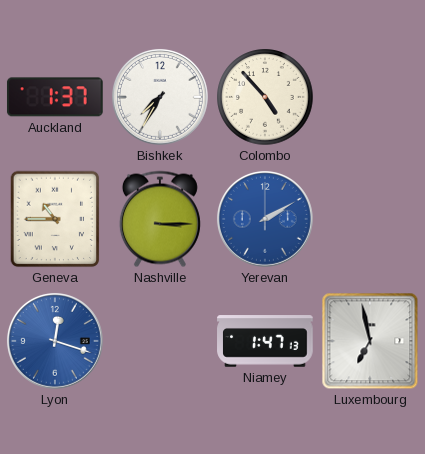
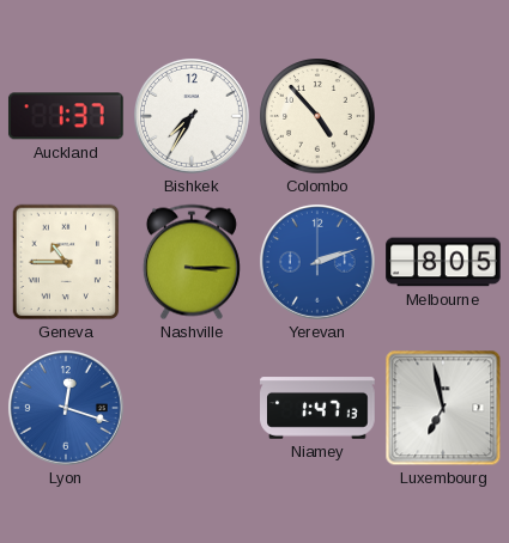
Yerevan: 2:10 -> 2:12 (317, 262)
Melbourne: none -> 8:05 (443, 262)
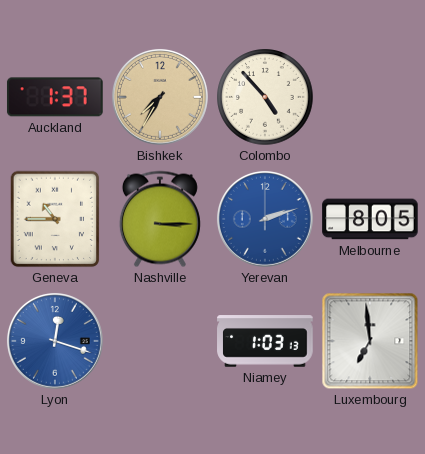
Bishkek dial: white -> champagne (160, 97)
Niamey: 1:47 -> 1:03 (265, 341)
Luxembourg: 6:58 -> 6:59 (370, 341)
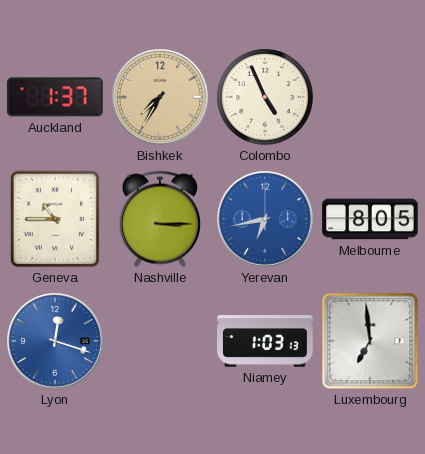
Colombo: 4:53 -> 4:56 (265, 97)
Yerevan: 2:12 -> 6:43 (265, 219)
